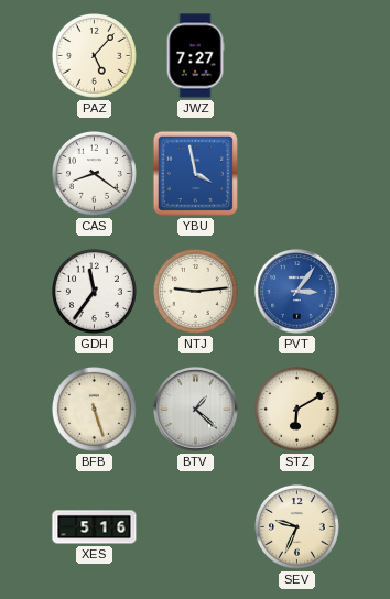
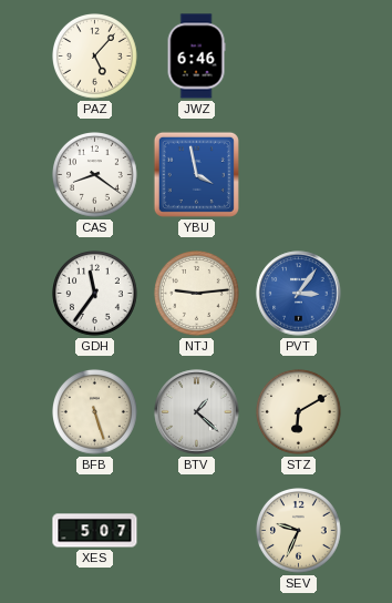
JWZ: 7:27 -> 6:46 (196, 57)
XES: 5:16 -> 5:07 (95, 531)
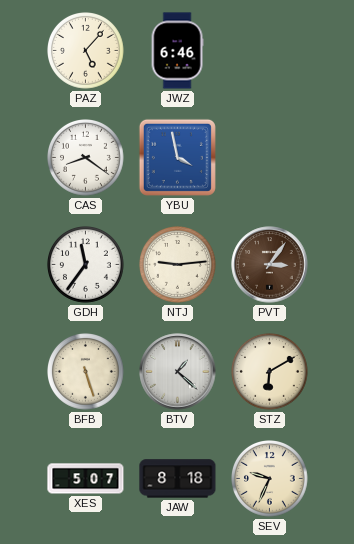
PVT dial: blue -> brown (270, 265)
JAW: none -> 8:18 (178, 479)
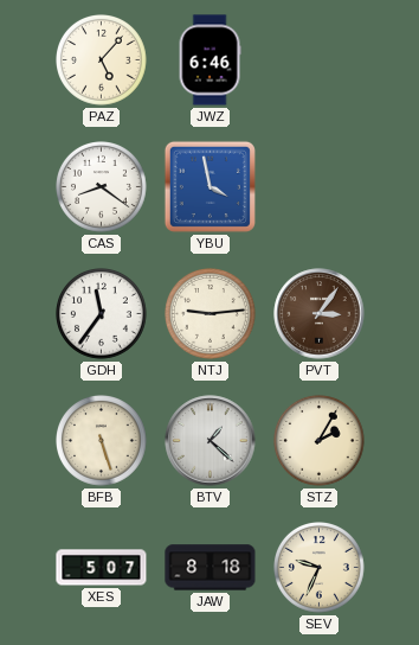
STZ: 6:10 -> 2:05 (320, 441)
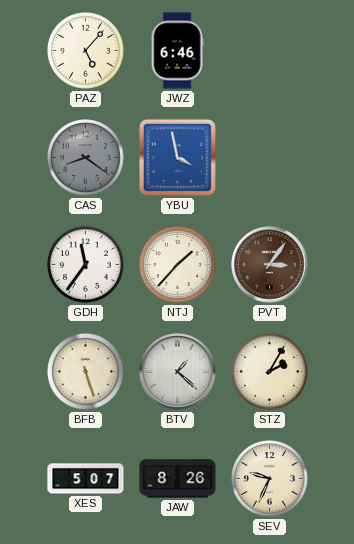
CAS dial: white -> grey (86, 158)
NTJ: 9:14 -> 1:37 (178, 265)
JAW: 8:18 -> 8:26 (178, 479)
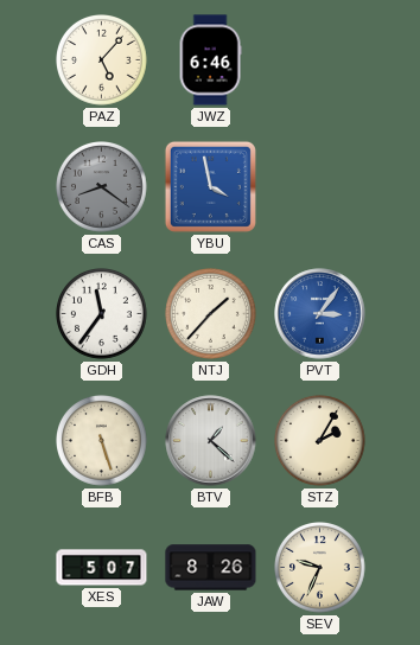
PVT dial: brown -> blue (320, 314)
